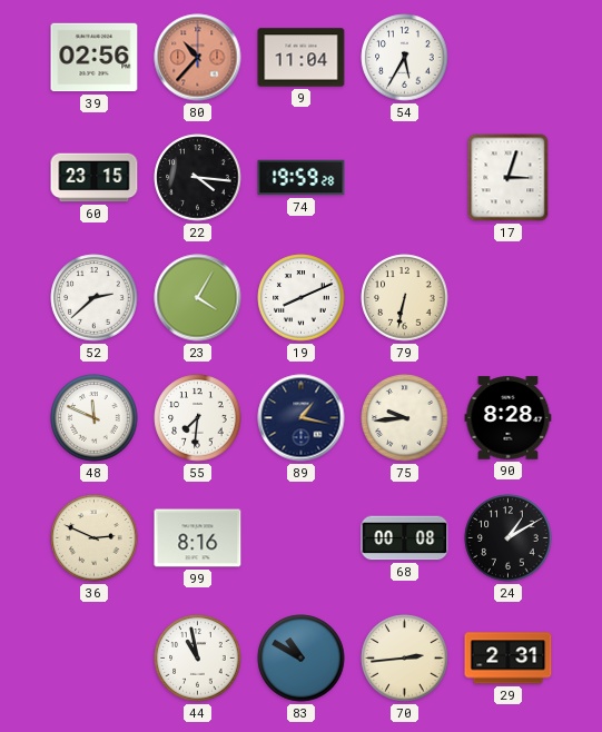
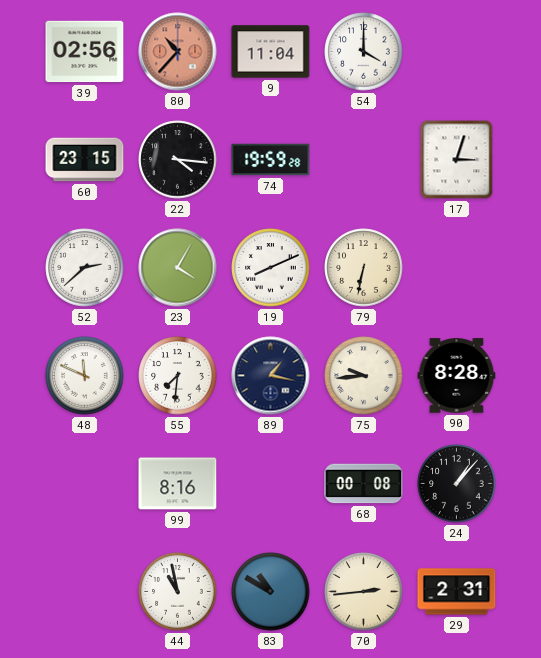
54: 5:35 -> 4:00 (364, 52)
36: 2:49 -> none (95, 538)
24: 1:10 -> 1:07 (457, 484)
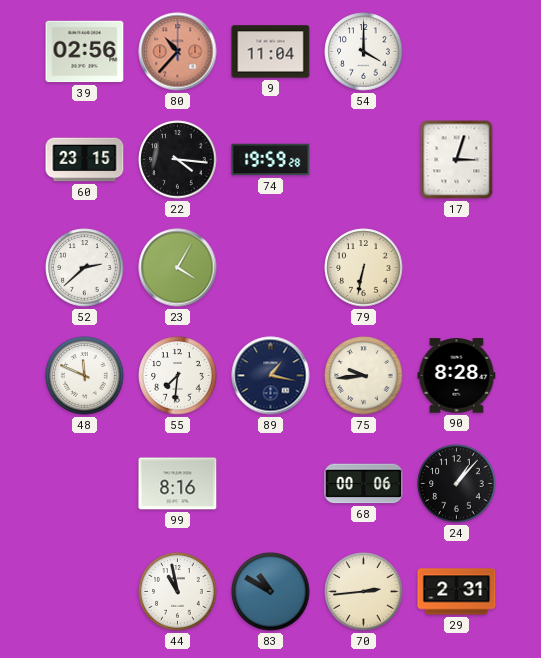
19: 8:11 -> none (271, 268)
68: 00:08 -> 00:06 (364, 484)
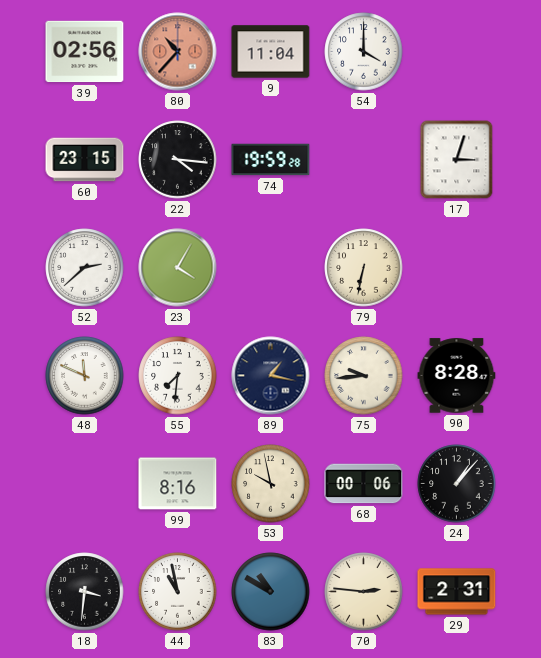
53: none -> 9:58 (271, 484)
18: none -> 3:31 (85, 592)
70: 2:44 -> 2:46 (364, 592)
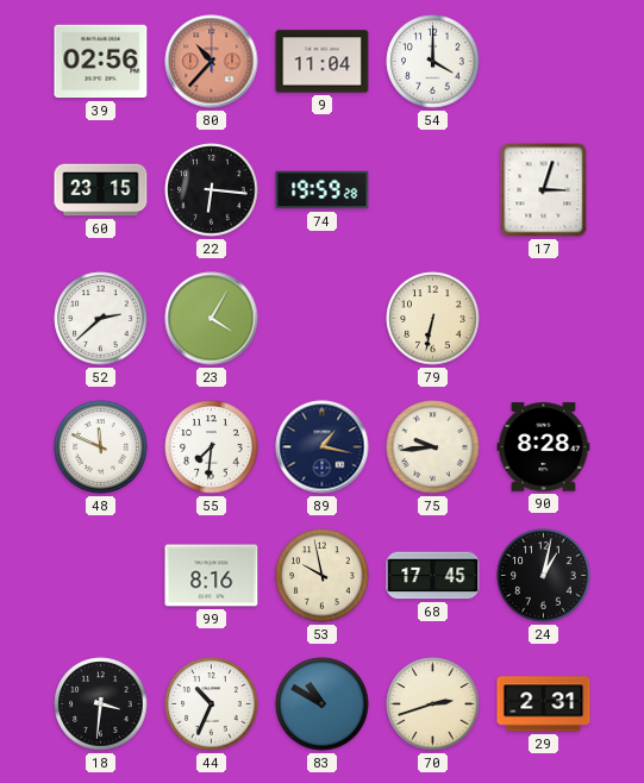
22: 4:16 -> 6:16 (212, 190)
68: 00:06 -> 17:45 (433, 576)
24: 1:07 -> 1:02 (544, 576)
44: 10:58 -> 10:34 (212, 704)
70: 2:46 -> 2:42 (433, 704)
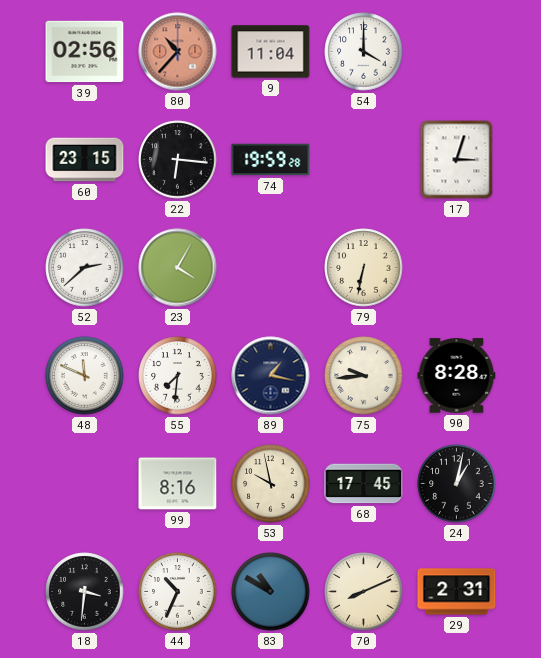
70: 2:42 -> 8:11 (364, 592)
